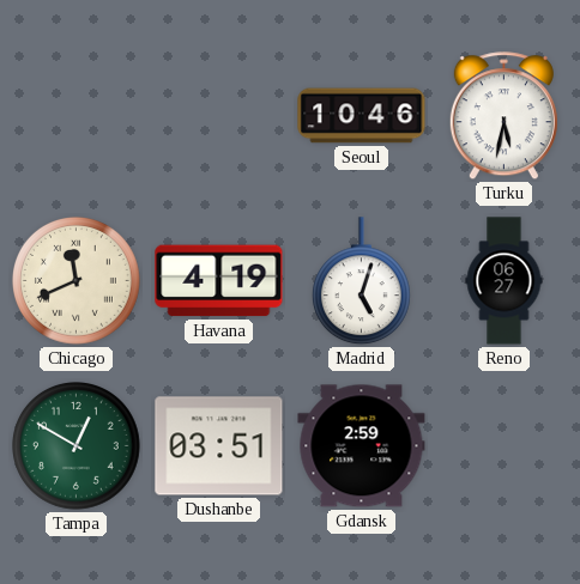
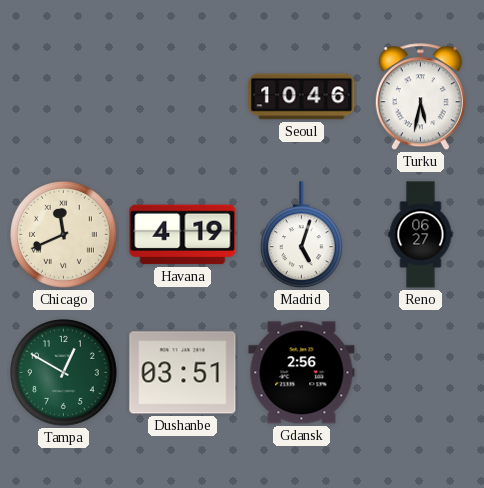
Gdansk: 2:59 -> 2:56 (302, 373)
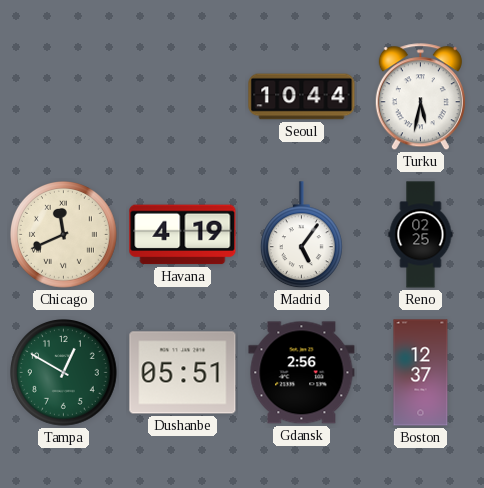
Seoul: 10:46 -> 10:44 (302, 97)
Madrid: 5:03 -> 5:06 (301, 235)
Reno: 06:27 -> 02:25 (421, 235)
Dushanbe: 03:51 -> 05:51 (183, 373)
Boston: none -> 12:37 (421, 373)
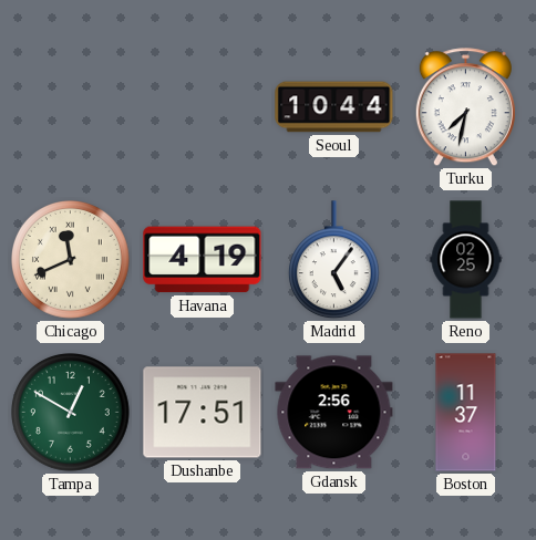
Turku: 5:32 -> 7:32 (465, 107)
Dushanbe: 05:51 -> 17:51 (203, 413)
Boston: 12:37 -> 11:37 (466, 413)
